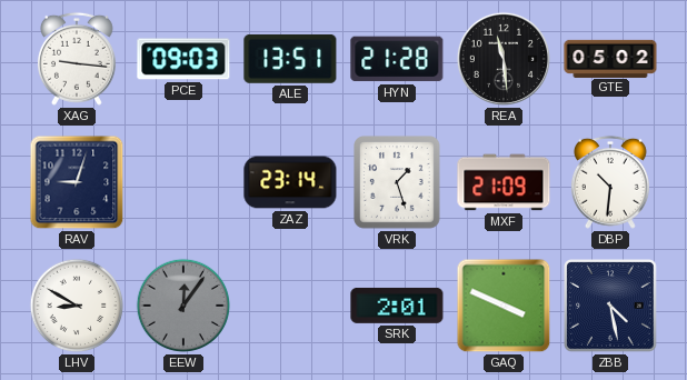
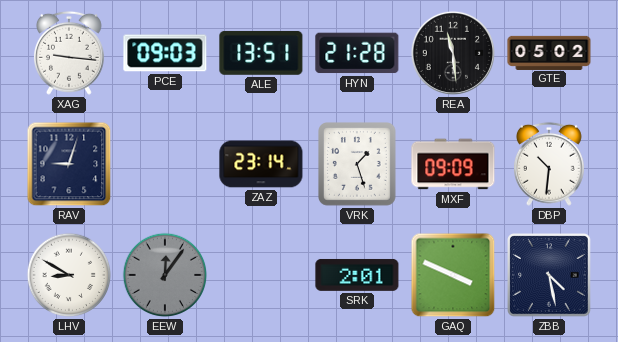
MXF: 21:09 -> 09:09 (453, 164)
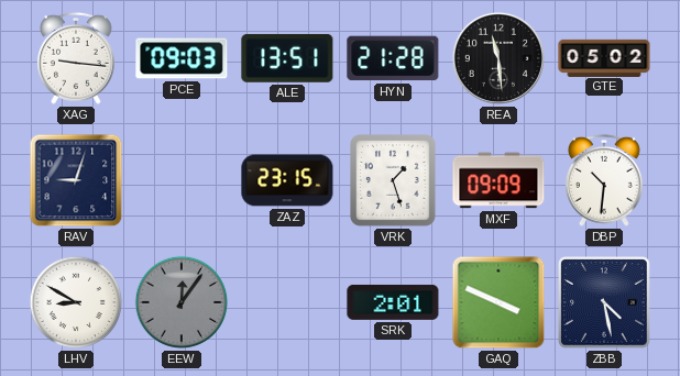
ZAZ: 23:14 -> 23:15 (287, 180)
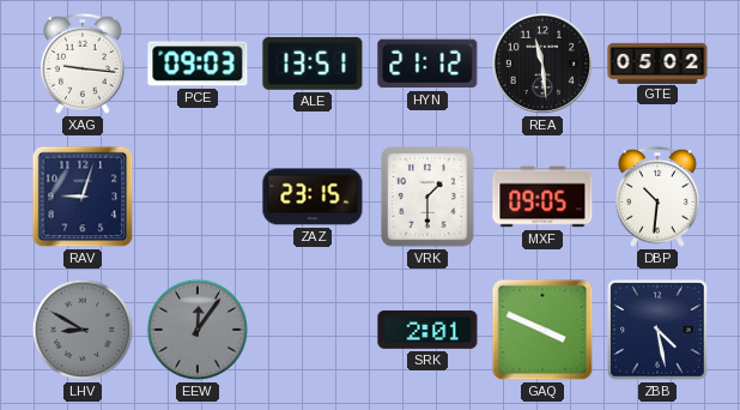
HYN: 21:28 -> 21:12 (427, 64)
VRK: 1:27 -> 1:30 (429, 198)
MXF: 09:09 -> 09:05 (542, 197)
LHV dial: white -> grey (83, 330)
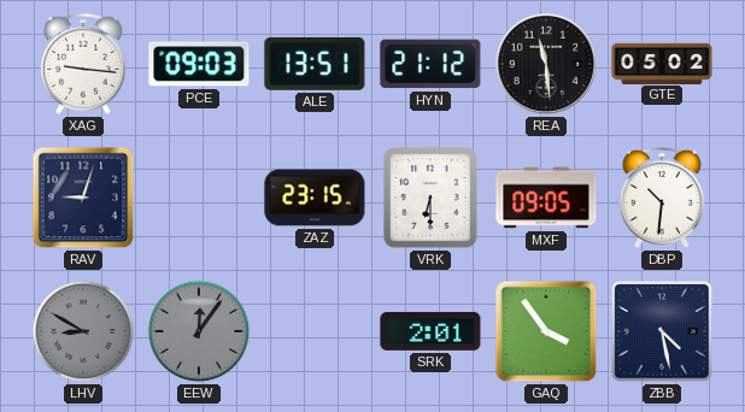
VRK: 1:30 -> 6:30 (432, 199)
GAQ: 3:49 -> 3:54 (546, 331)
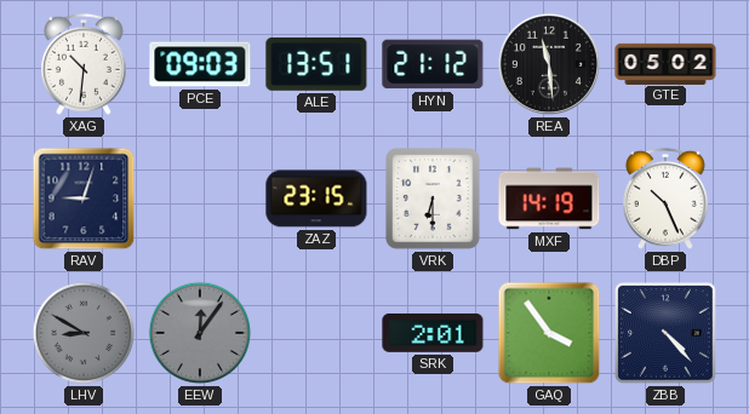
XAG: 9:16 -> 10:31 (84, 64)
MXF: 09:05 -> 14:19 (549, 199)
DBP: 10:31 -> 10:26 (665, 199)
ZBB: 4:28 -> 4:23 (667, 334)
